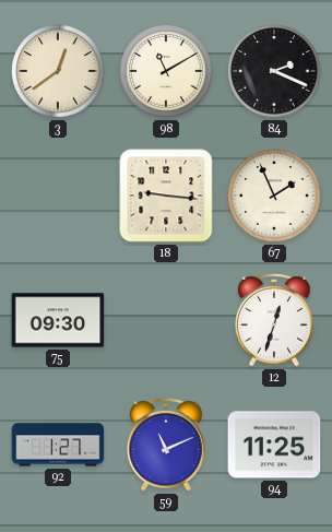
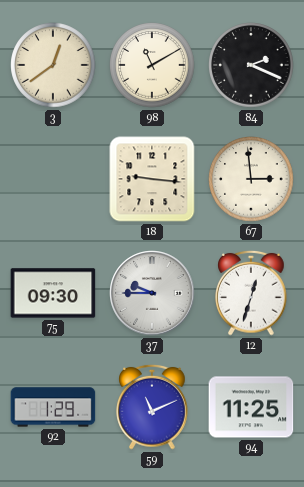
67: 1:56 -> 2:59 (251, 179)
37: none -> 9:45 (152, 293)
92: 1:27 -> 1:29 (53, 407)
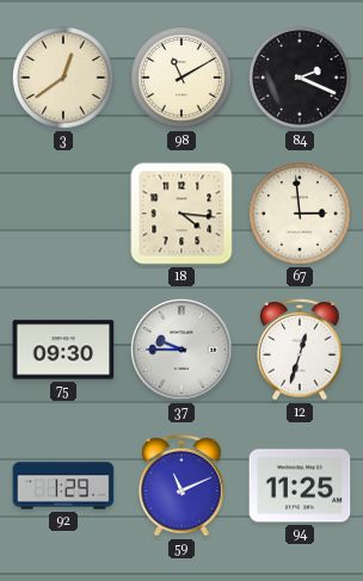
18: 9:16 -> 4:16 (181, 214)
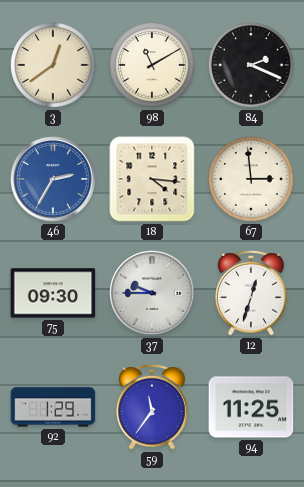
46: none -> 2:35 (53, 179)
59: 11:11 -> 11:36 (152, 407)
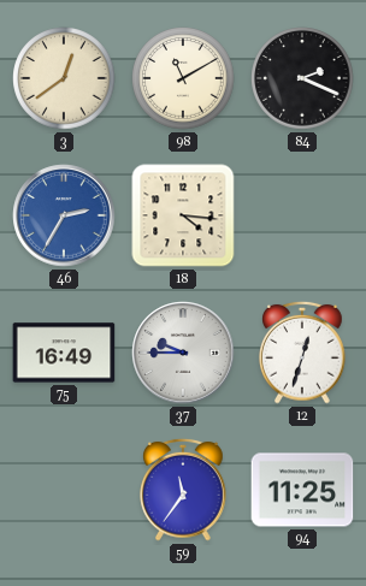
67: 2:59 -> none (251, 179)
75: 09:30 -> 16:49 (64, 353)
92: 1:29 -> none (53, 407)
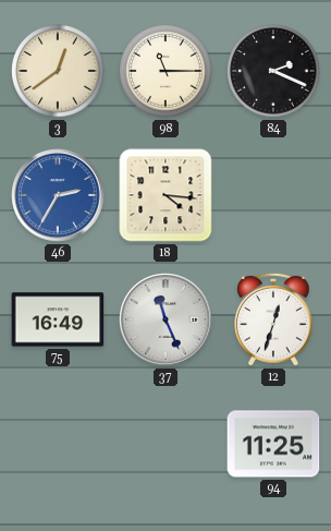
98: 11:10 -> 11:15 (165, 71)
37: 9:45 -> 11:26 (165, 319)
59: 11:36 -> none (183, 490)
